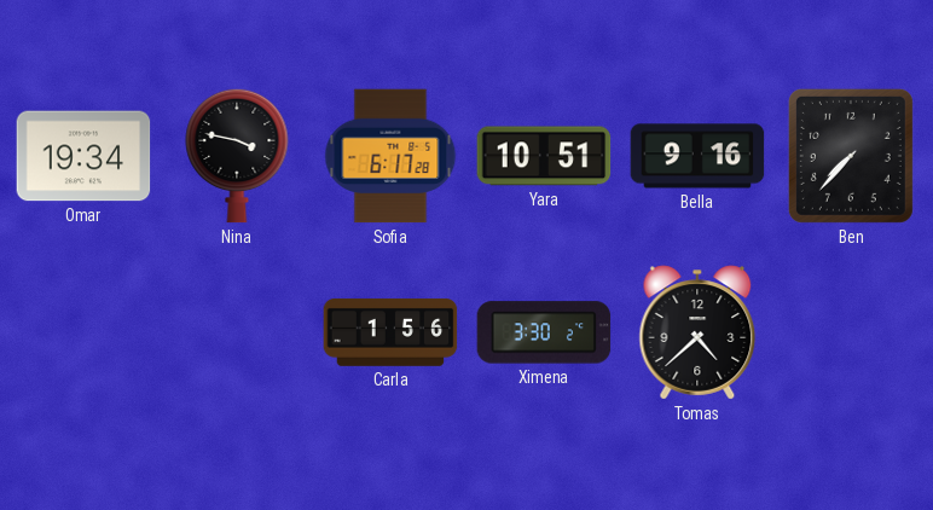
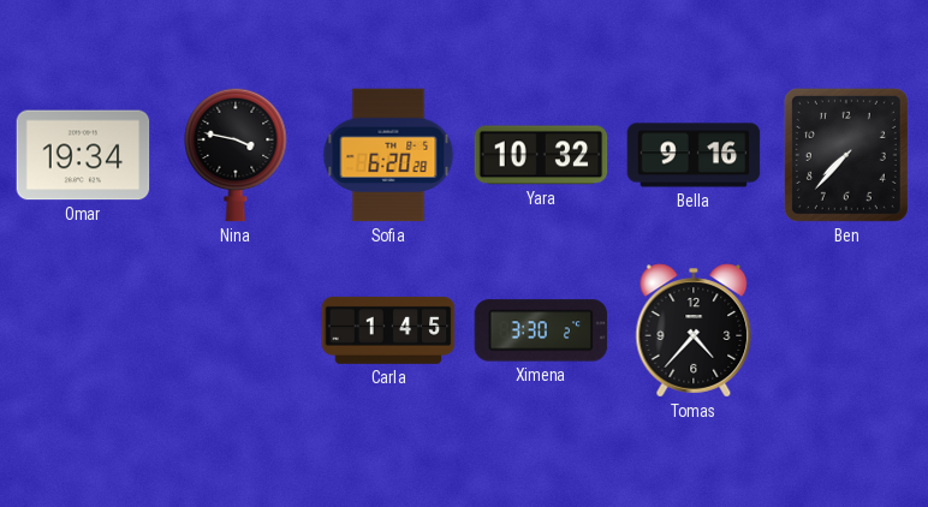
Sofia: 6:17 -> 6:20 (388, 155)
Yara: 10:51 -> 10:32 (541, 155)
Carla: 1:56 -> 1:45 (388, 330)
Tomas: 4:38 -> 4:37 (694, 330)
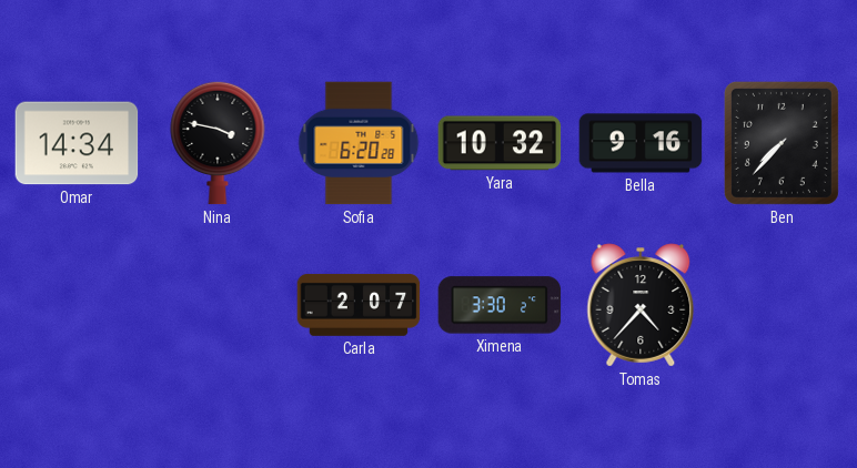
Omar: 19:34 -> 14:34 (77, 143)
Carla: 1:45 -> 2:07 (359, 305)
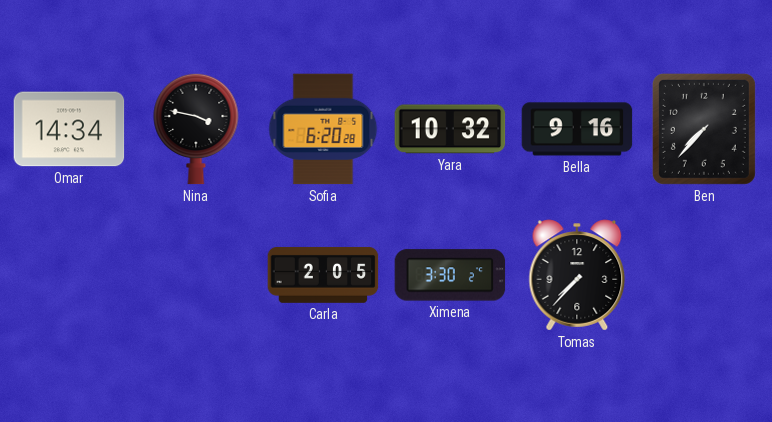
Carla: 2:07 -> 2:05 (323, 275)
Tomas: 4:37 -> 7:37 (577, 275)
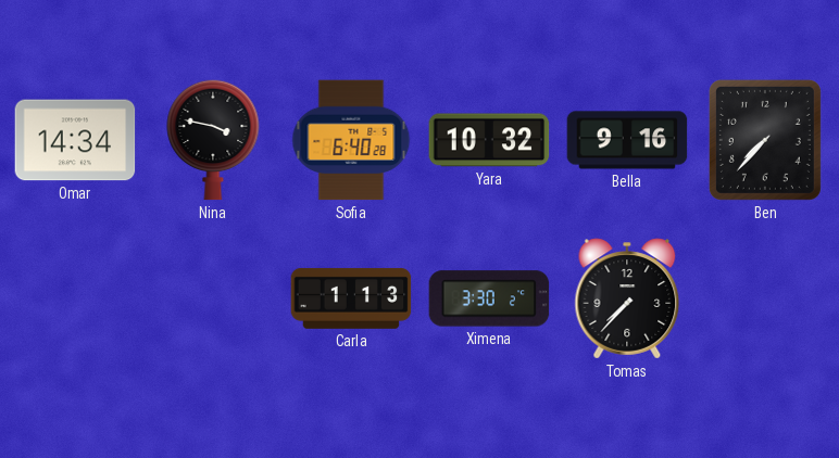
Sofia: 6:20 -> 6:40 (351, 140)
Carla: 2:05 -> 1:13 (351, 298)
